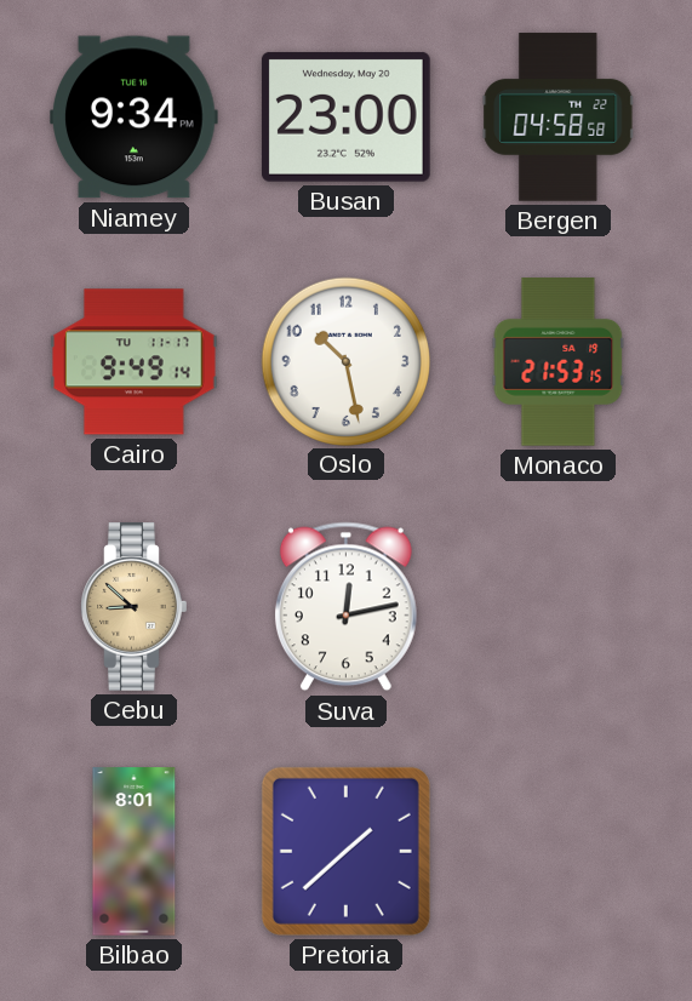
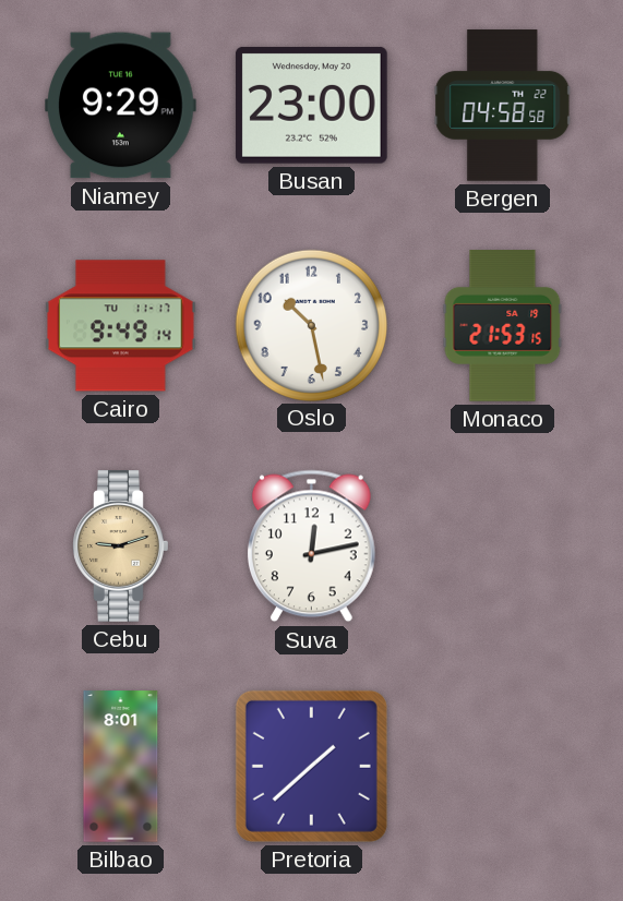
Niamey: 9:34 -> 9:29 (121, 106)
Cebu: 8:52 -> 9:12 (121, 546)
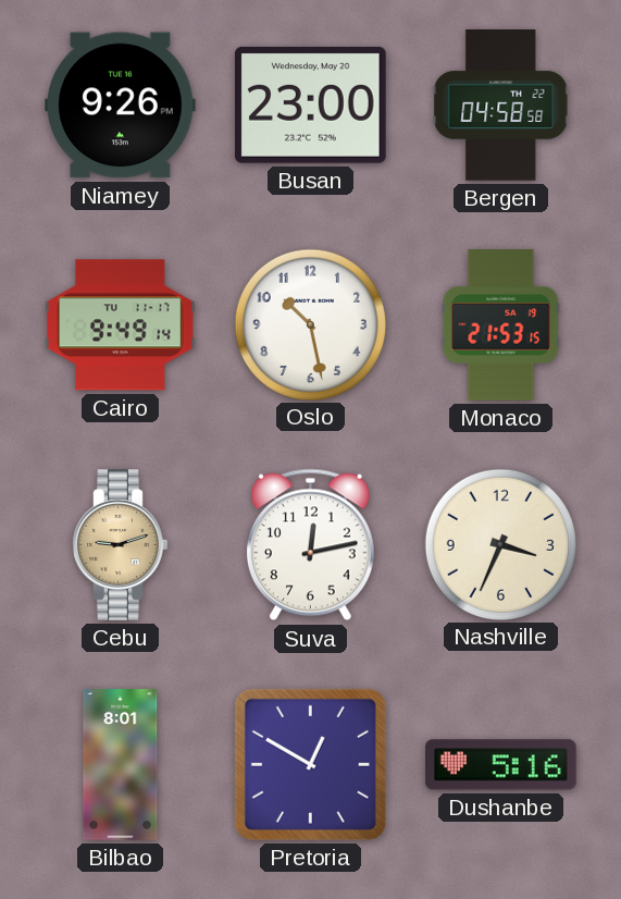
Niamey: 9:29 -> 9:26 (121, 106)
Nashville: none -> 3:34 (500, 544)
Pretoria: 1:38 -> 12:50 (310, 764)
Dushanbe: none -> 5:16 (501, 765)
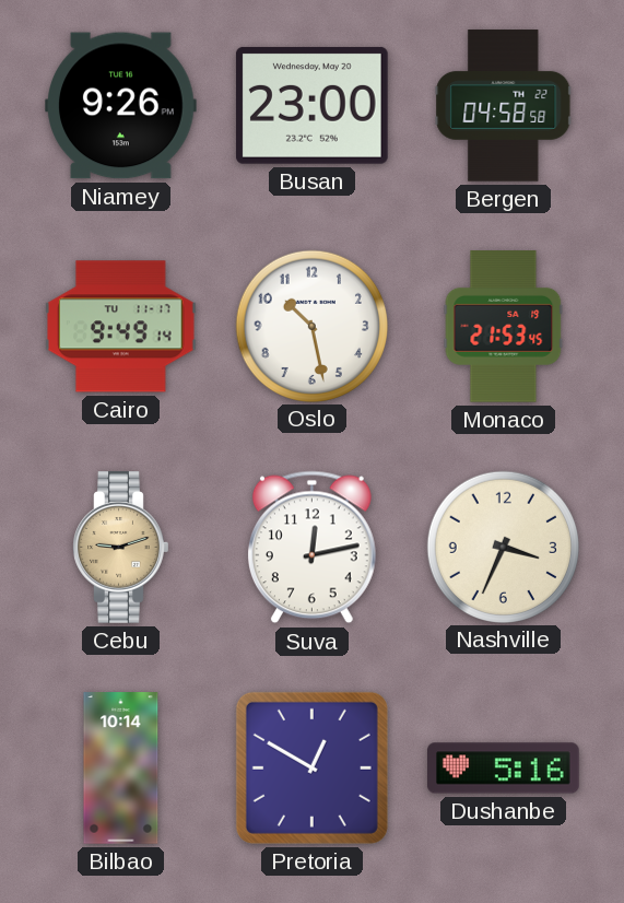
Monaco: 21:53:15 -> 21:53:45 (504, 327)
Bilbao: 8:01 -> 10:14 (121, 769)
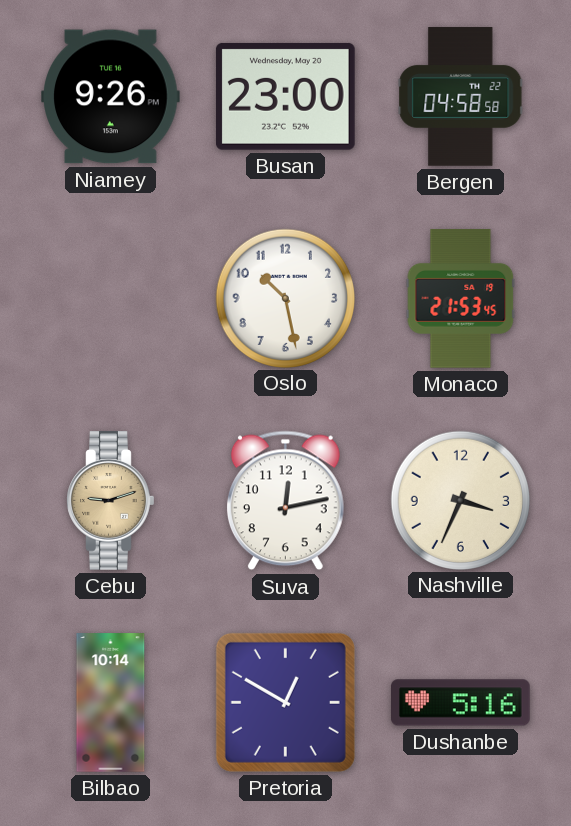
Cairo: 9:49 -> none (121, 327)
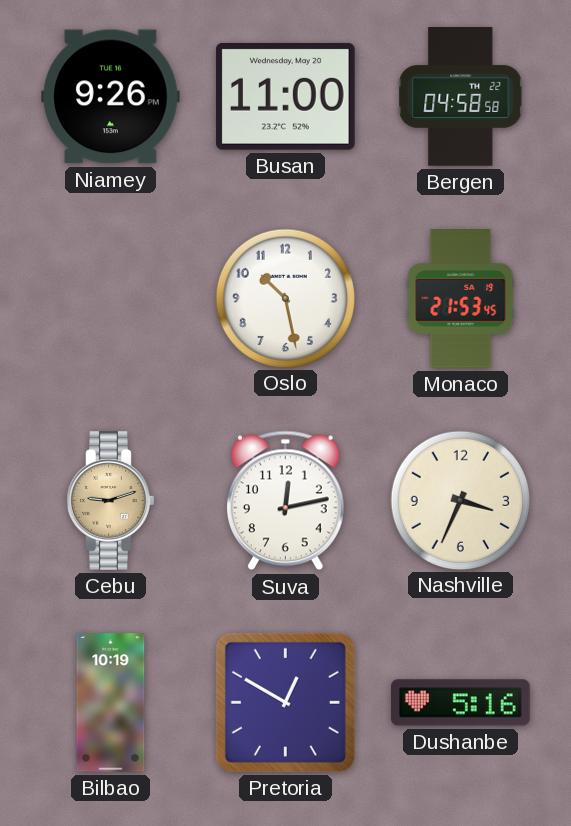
Busan: 23:00 -> 11:00 (285, 97)
Bilbao: 10:14 -> 10:19 (111, 703)
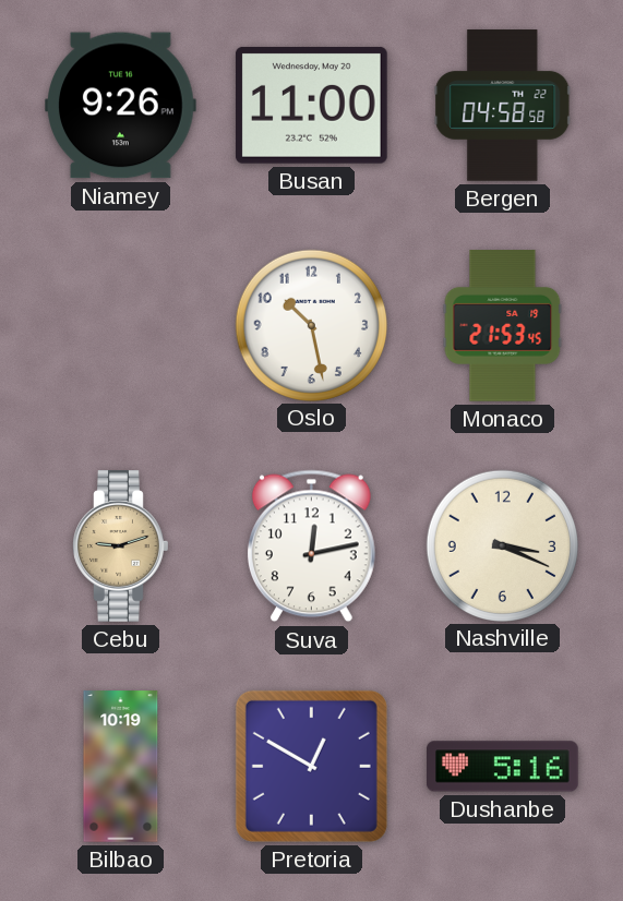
Nashville: 3:34 -> 3:19 (502, 545)
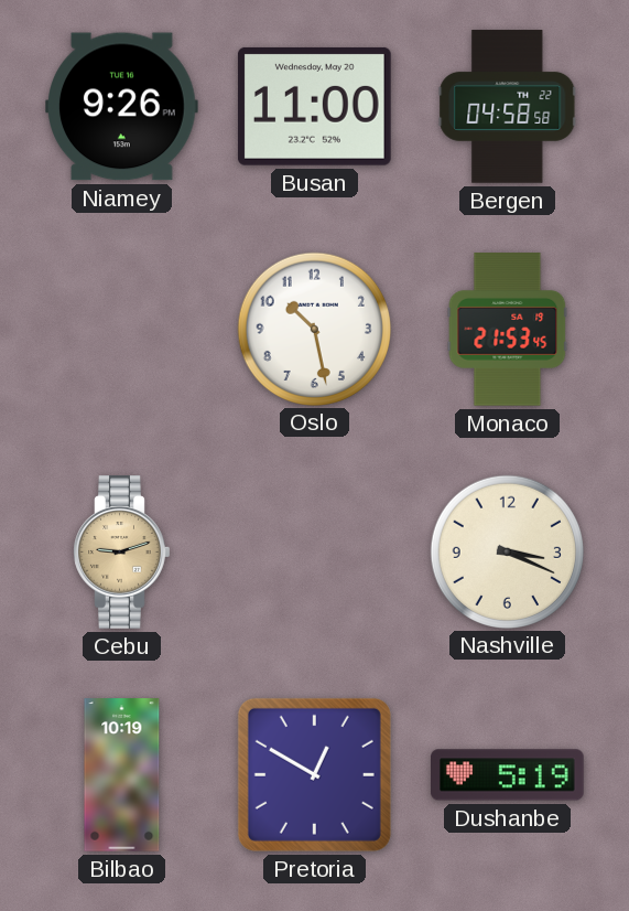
Suva: 12:13 -> none (311, 546)
Dushanbe: 5:16 -> 5:19 (508, 775)
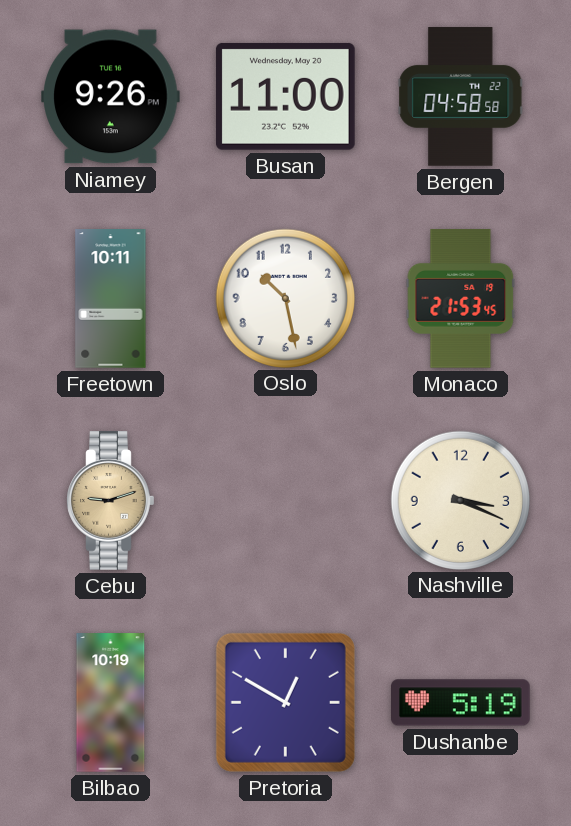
Freetown: none -> 10:11 (111, 299)
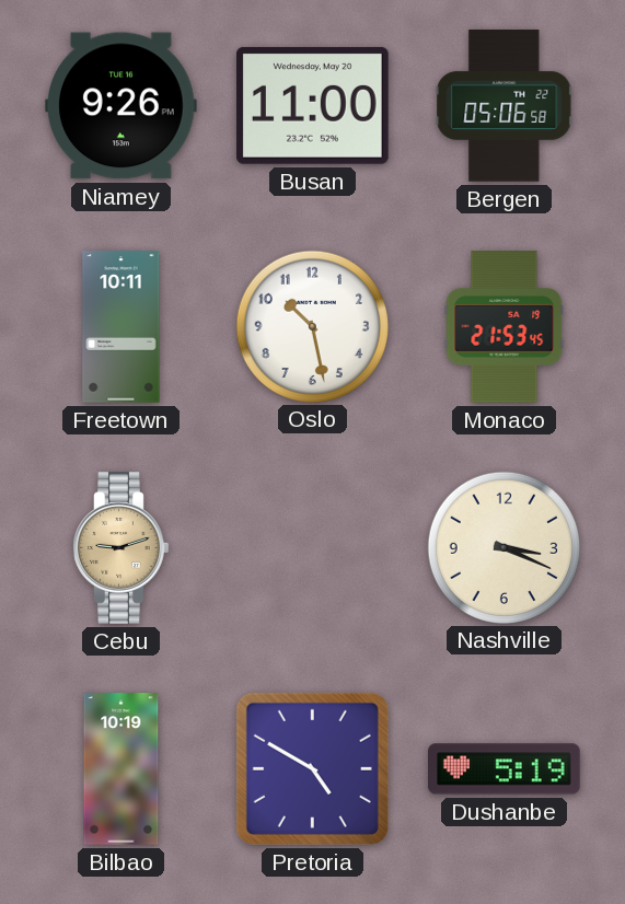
Bergen: 04:58 -> 05:06 (505, 106)
Pretoria: 12:50 -> 4:50 (312, 768)
